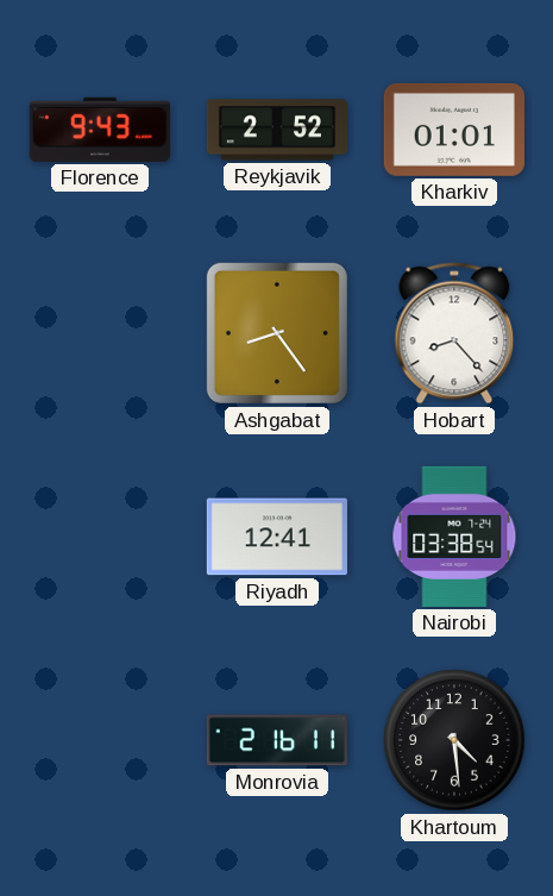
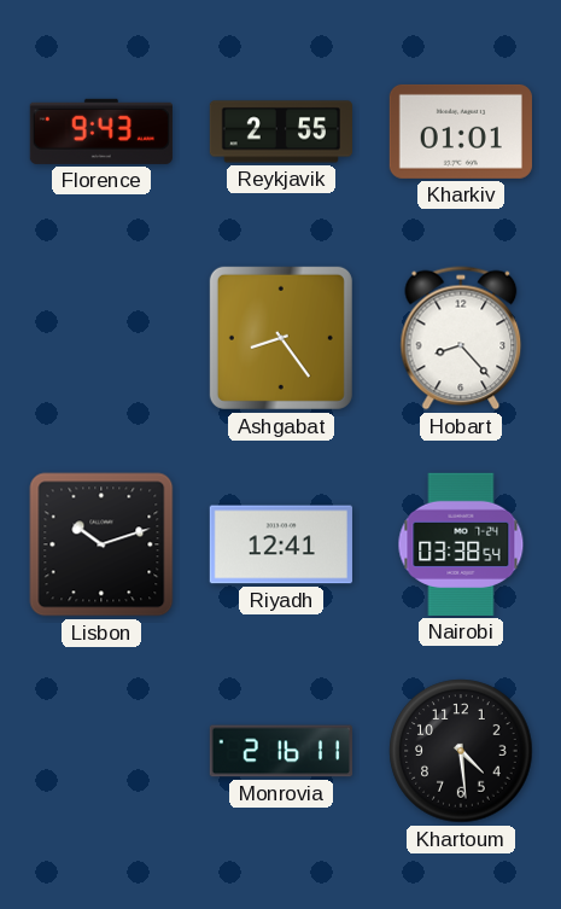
Reykjavik: 2:52 -> 2:55 (280, 132)
Lisbon: none -> 10:12 (101, 544)
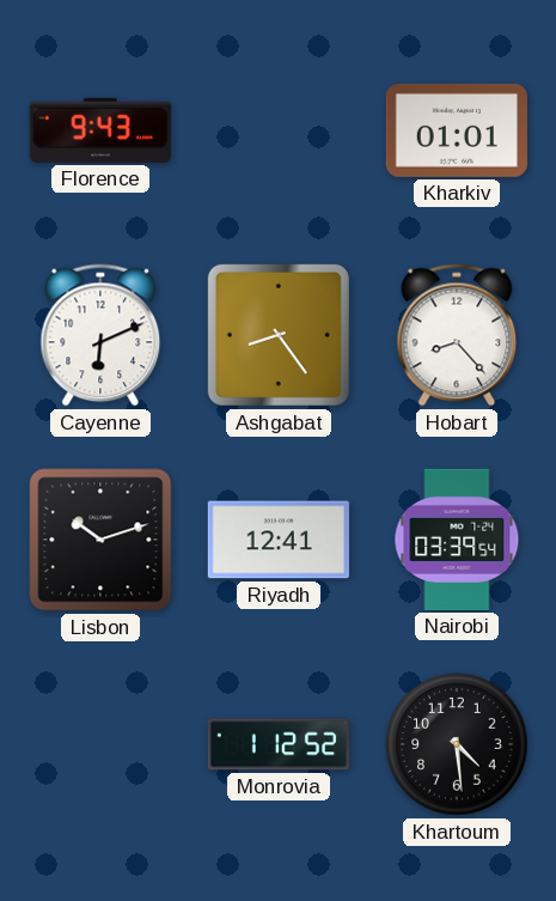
Reykjavik: 2:55 -> none (280, 132)
Cayenne: none -> 6:11 (100, 335)
Nairobi: 03:38 -> 03:39 (457, 540)
Monrovia: 2:16 -> 1:12 (277, 744)
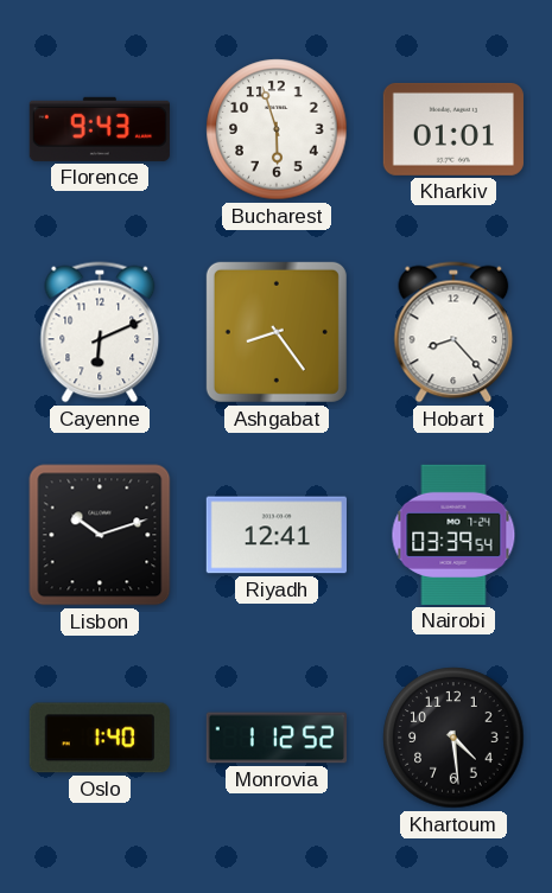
Bucharest: none -> 5:57 (277, 129)
Oslo: none -> 1:40 (100, 738)
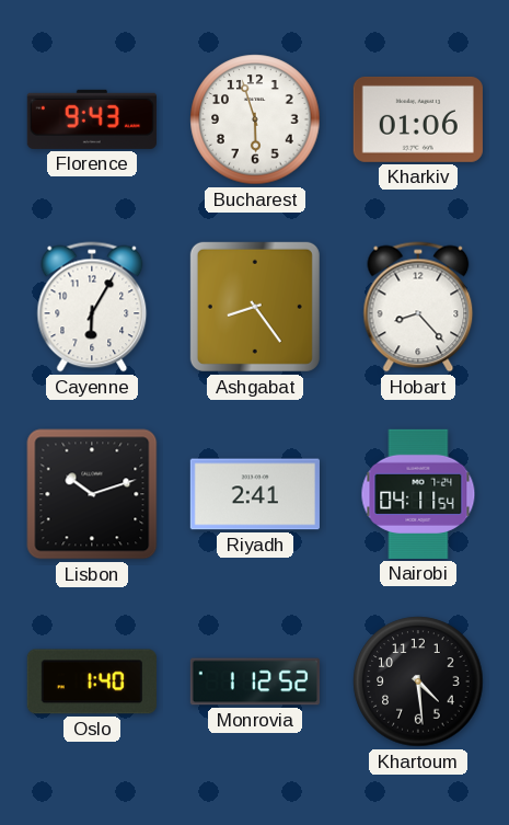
Kharkiv: 01:01 -> 01:06 (418, 119)
Cayenne: 6:11 -> 6:05 (92, 307)
Riyadh: 12:41 -> 2:41 (255, 494)
Nairobi: 03:39 -> 04:11 (418, 494)
